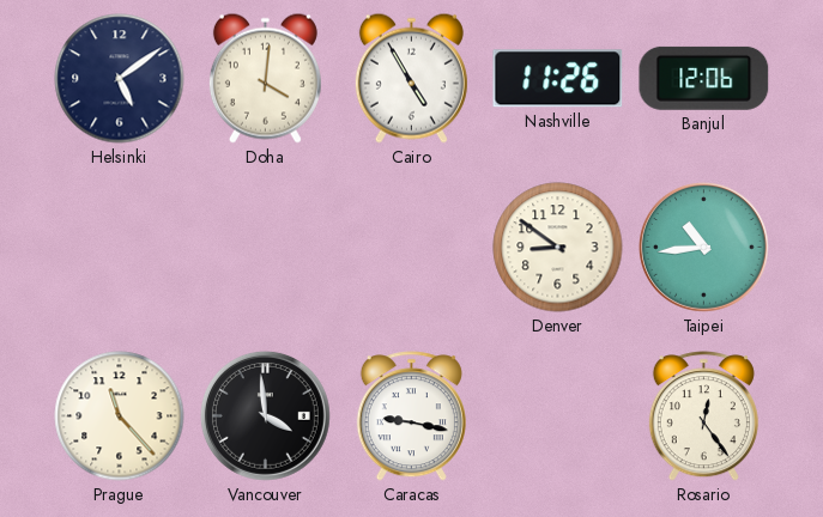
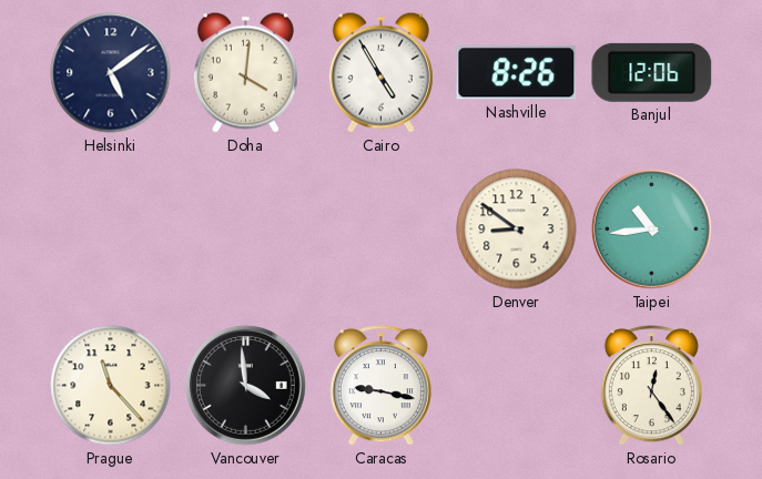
Nashville: 11:26 -> 8:26 (517, 73)
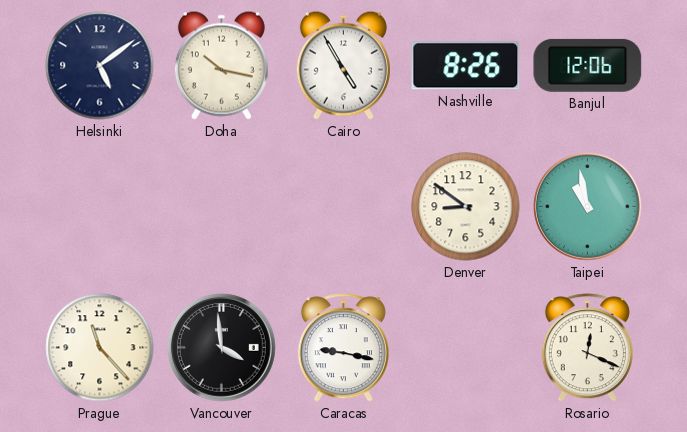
Doha: 4:01 -> 10:17 (221, 65)
Taipei: 10:44 -> 10:58 (587, 206)
Rosario: 12:24 -> 12:19 (587, 348)
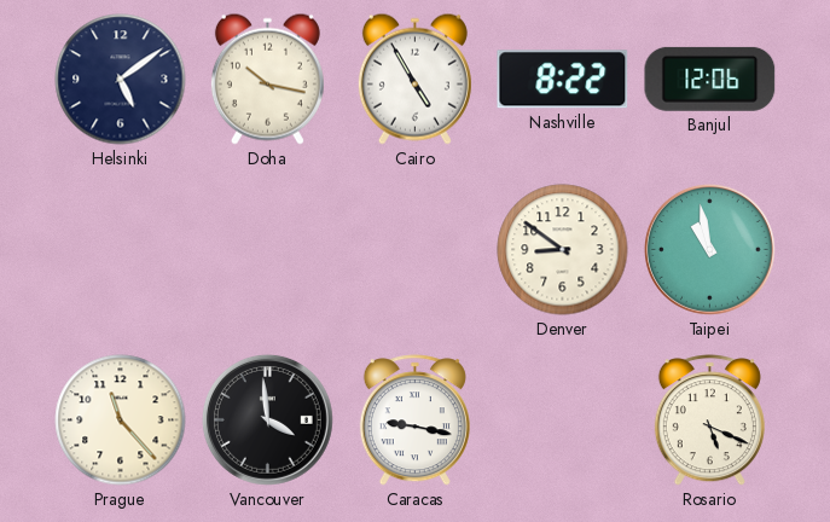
Nashville: 8:26 -> 8:22 (563, 80)
Rosario: 12:19 -> 5:19 (709, 420)
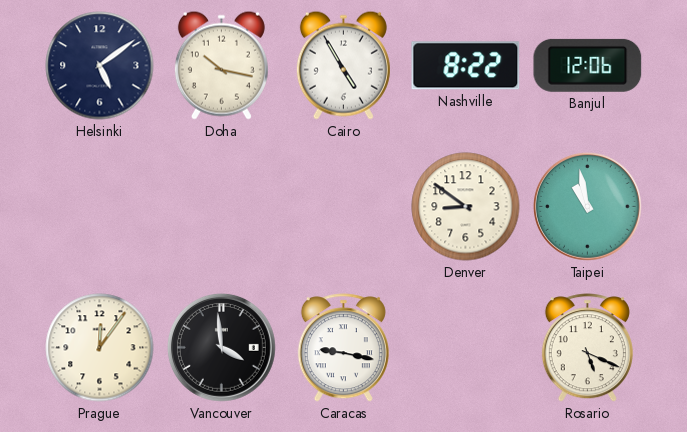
Prague: 11:23 -> 12:06 (100, 348)
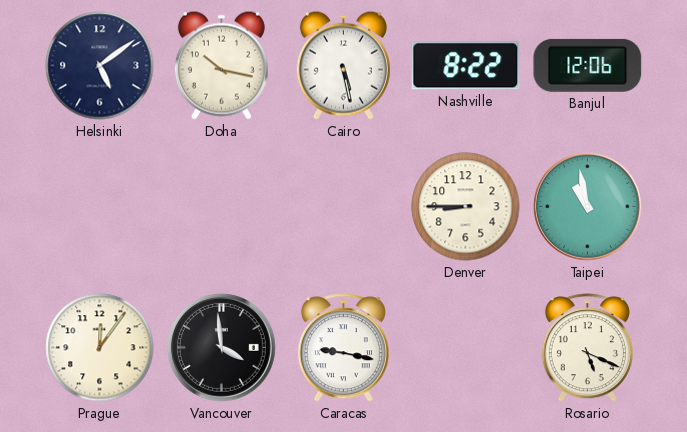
Cairo: 4:55 -> 5:28 (343, 65)
Denver: 8:51 -> 8:45 (466, 207)
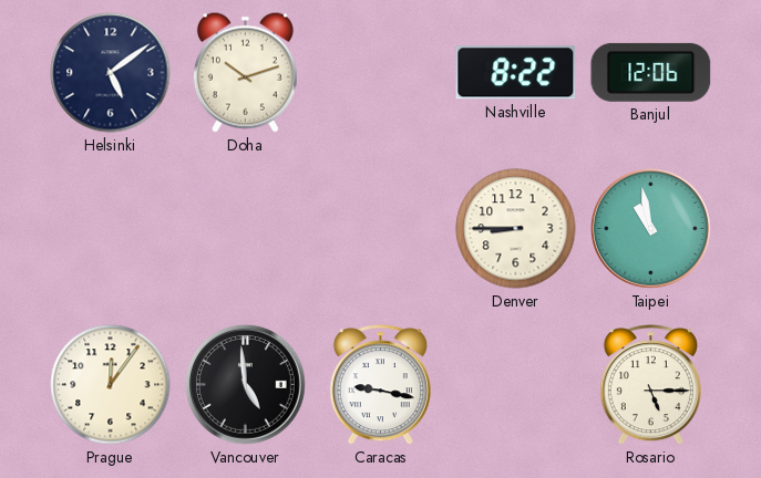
Doha: 10:17 -> 10:12 (245, 72)
Cairo: 5:28 -> none (343, 65)
Vancouver: 3:59 -> 4:59 (245, 384)
Rosario: 5:19 -> 5:15 (650, 385)
